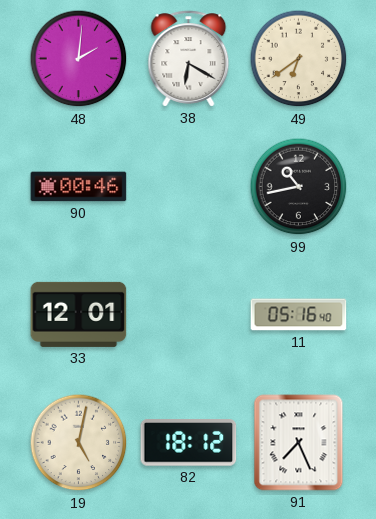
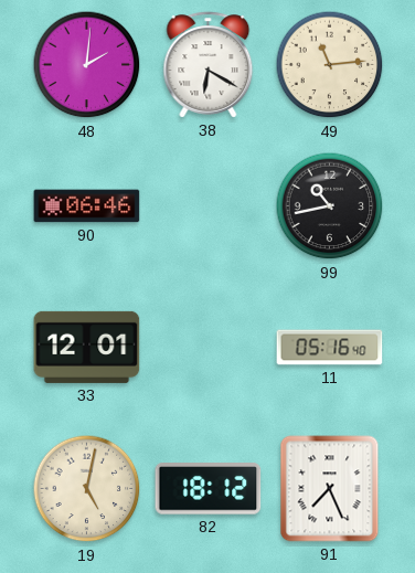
49: 6:39 -> 11:14 (330, 65)
90: 00:46 -> 06:46 (87, 206)
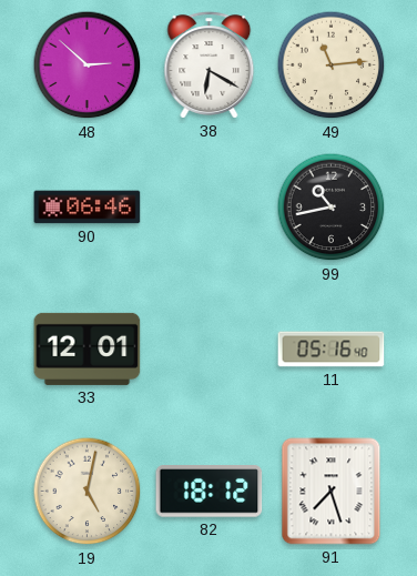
48: 2:01 -> 2:52 (88, 65)
91: 7:26 -> 7:27 (332, 492)
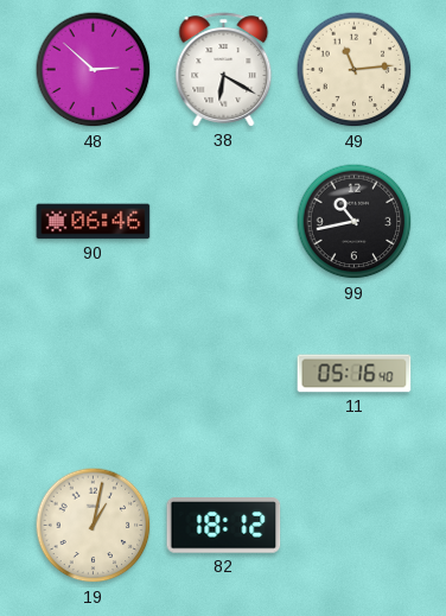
33: 12:01 -> none (88, 348)
19: 5:02 -> 1:02 (94, 526)
91: 7:27 -> none (332, 492)
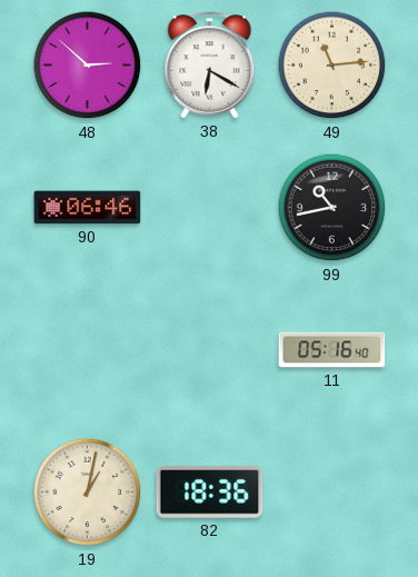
82: 18:12 -> 18:36 (210, 493)
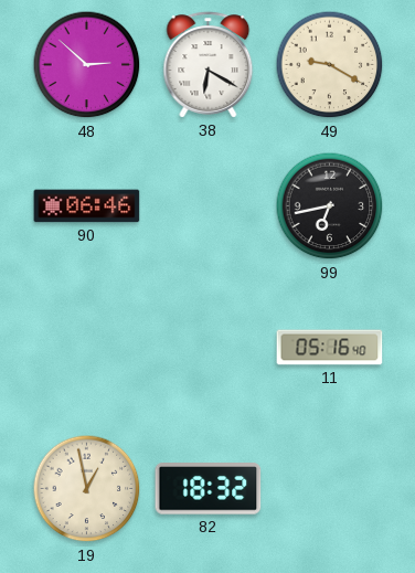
49: 11:14 -> 9:20 (330, 65)
99: 10:43 -> 6:43 (330, 206)
19: 1:02 -> 12:58 (87, 489)
82: 18:36 -> 18:32 (209, 489)
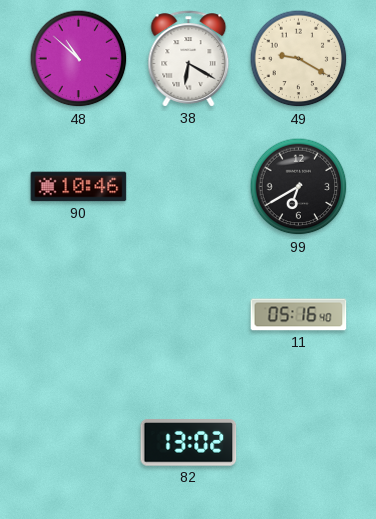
48: 2:52 -> 10:52 (79, 59)
90: 06:46 -> 10:46 (79, 187)
99: 6:43 -> 6:40 (299, 187)
19: 12:58 -> none (87, 489)
82: 18:32 -> 13:02 (189, 443)
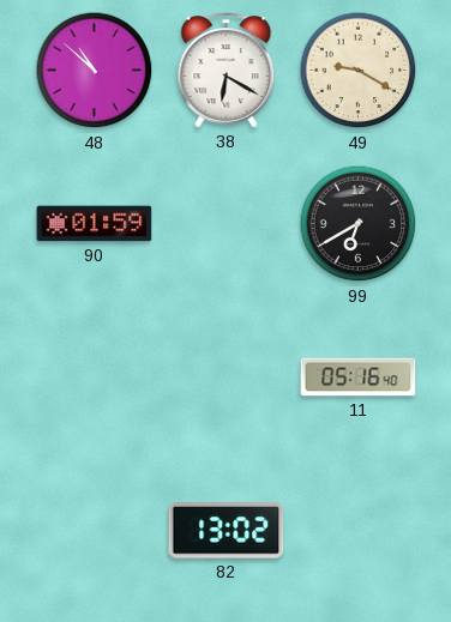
90: 10:46 -> 01:59 (95, 224)
